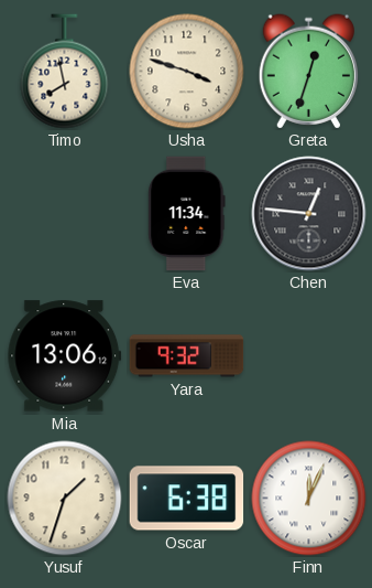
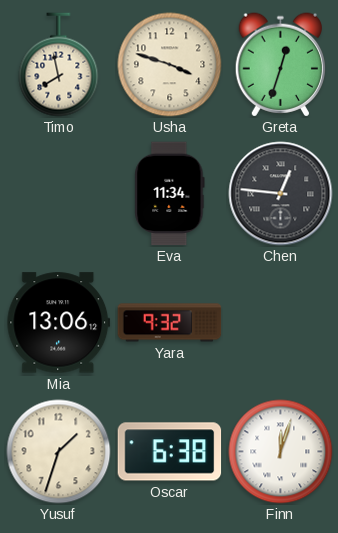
Finn: 12:04 -> 12:03 (281, 452)
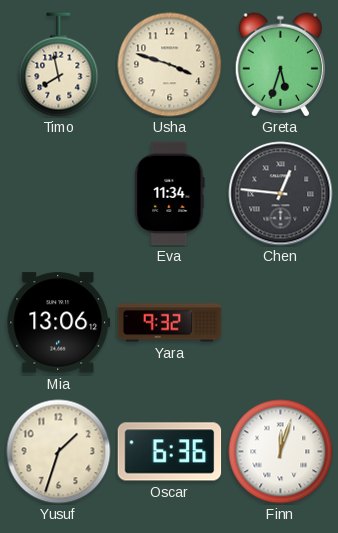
Greta: 12:33 -> 5:33 (280, 65)
Oscar: 6:38 -> 6:36 (170, 452)
